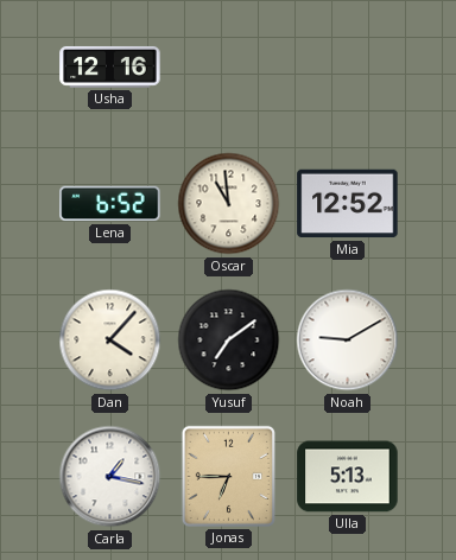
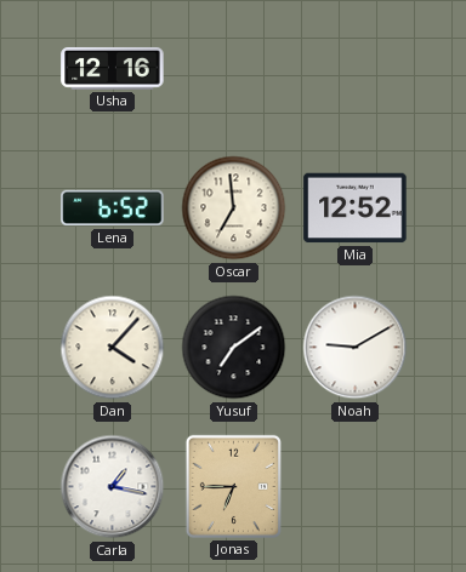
Oscar: 10:59 -> 6:59 (234, 208)
Ulla: 5:13 -> none (348, 477)
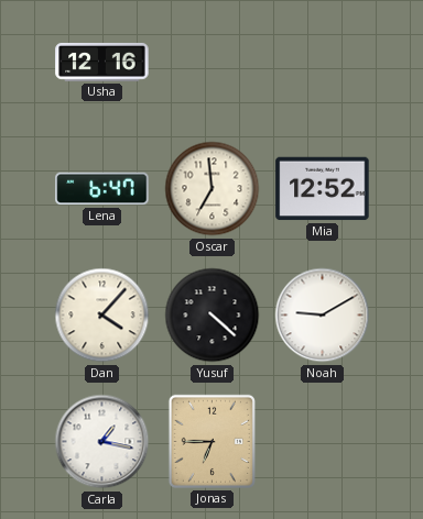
Lena: 6:52 -> 6:47 (102, 189)
Yusuf: 7:09 -> 4:22 (213, 316)
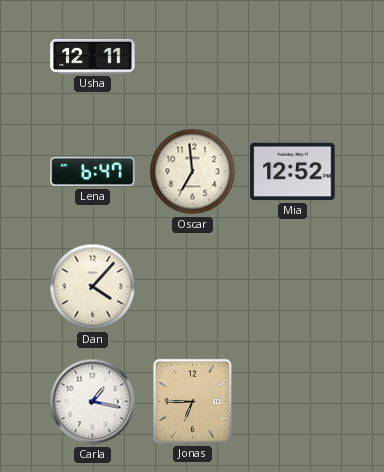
Usha: 12:16 -> 12:11 (93, 56)
Yusuf: 4:22 -> none (213, 316)
Noah: 9:10 -> none (323, 316)
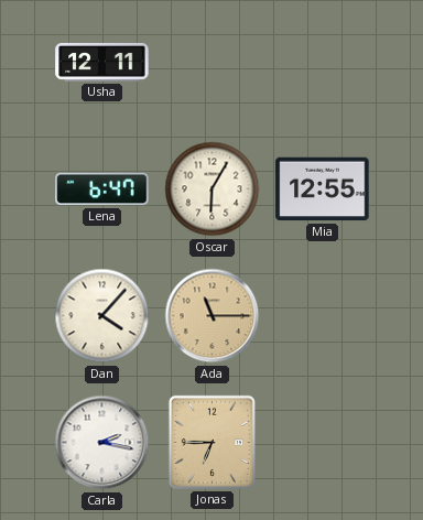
Oscar: 6:59 -> 6:05 (213, 189)
Mia: 12:52 -> 12:55 (323, 189)
Ada: none -> 11:15 (213, 316)
Carla: 1:17 -> 2:17 (102, 443)
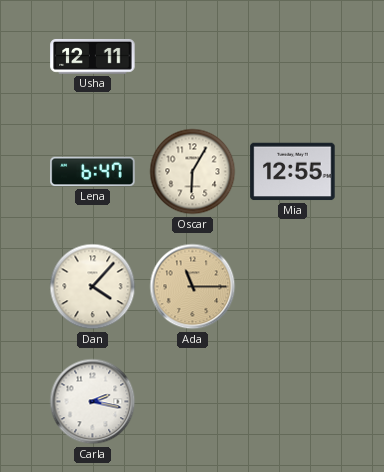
Jonas: 6:45 -> none (211, 442)
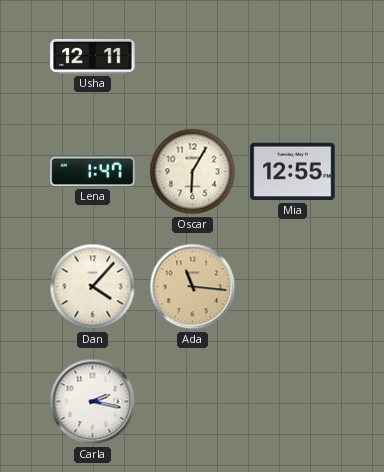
Lena: 6:47 -> 1:47 (93, 172)
Ada: 11:15 -> 11:16 (193, 287)
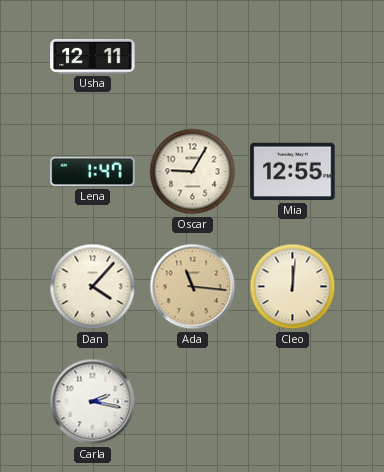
Oscar: 6:05 -> 9:05 (193, 172)
Cleo: none -> 12:01 (293, 287)
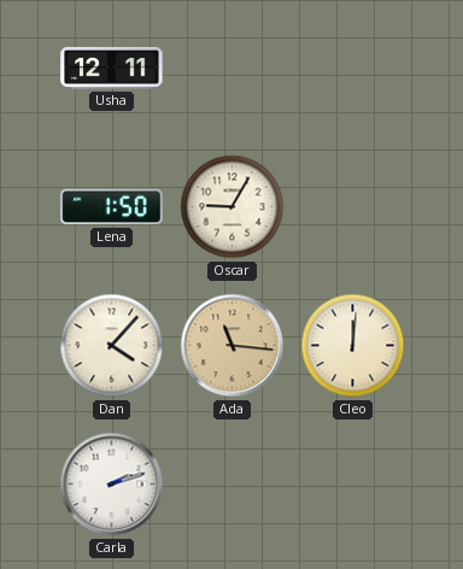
Lena: 1:47 -> 1:50 (112, 207)
Mia: 12:55 -> none (293, 172)
Carla: 2:17 -> 2:12 (112, 485)
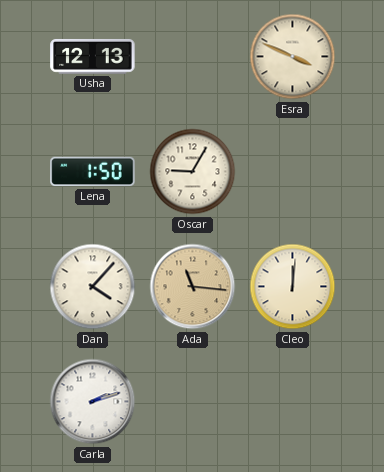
Usha: 12:11 -> 12:13 (93, 56)
Esra: none -> 3:49 (293, 57)
